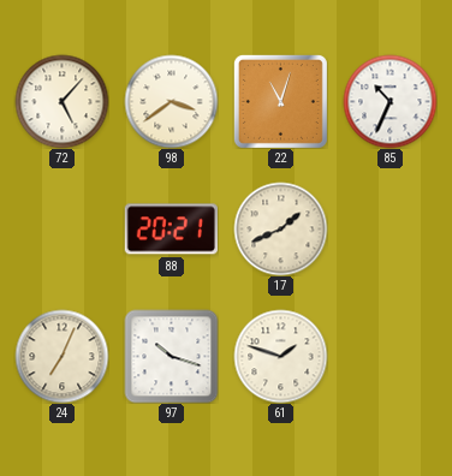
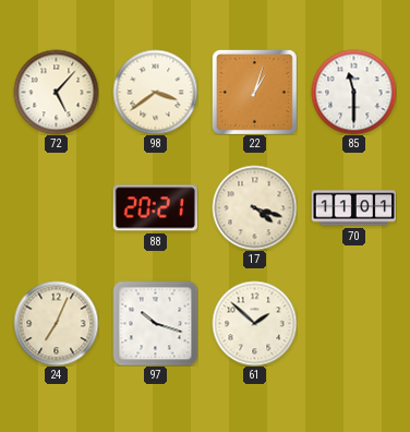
22: 11:03 -> 1:03 (254, 92)
85: 10:34 -> 11:30 (353, 92)
17: 1:41 -> 4:18 (254, 207)
70: none -> 11:01 (353, 208)
61: 1:48 -> 1:52 (254, 323)
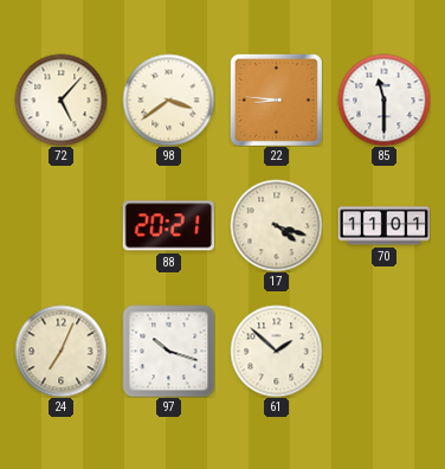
22: 1:03 -> 8:46 (276, 99)
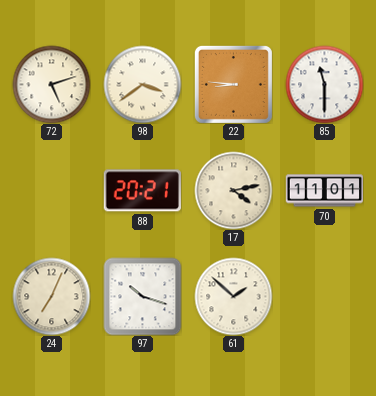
72: 5:07 -> 5:12 (51, 84)
17: 4:18 -> 4:13 (233, 190)
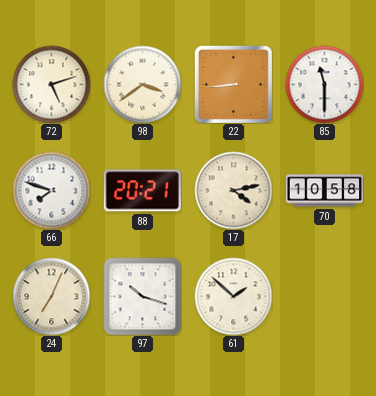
22: 8:46 -> 8:44 (233, 84)
66: none -> 7:48 (51, 190)
70: 11:01 -> 10:58 (324, 191)
